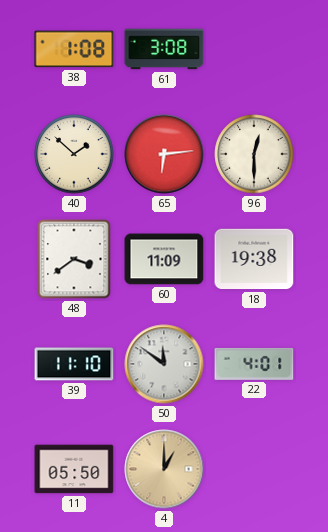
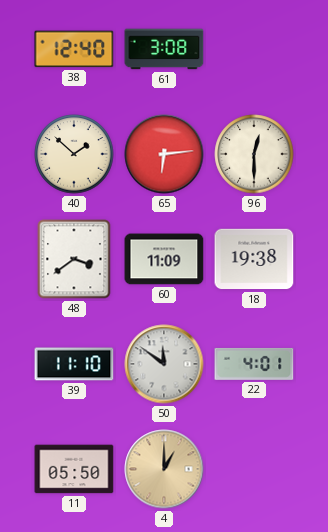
38: 1:08 -> 12:40 (74, 49)
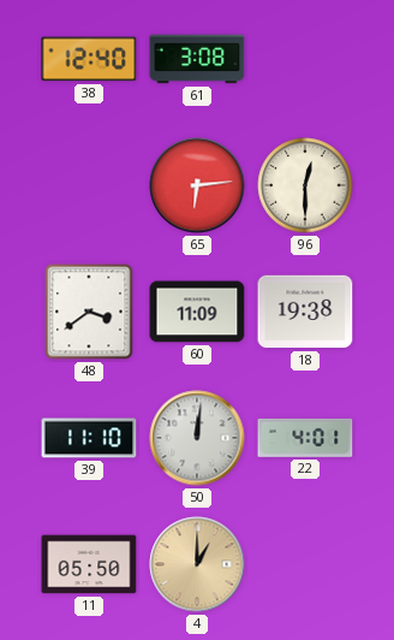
40: 1:52 -> none (74, 154)
50: 11:51 -> 12:01 (197, 438)
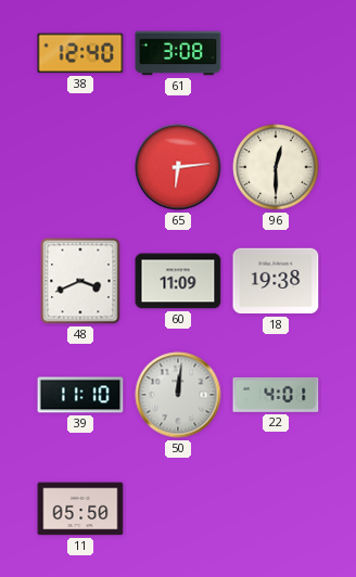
48: 3:39 -> 3:41 (80, 281)
4: 1:00 -> none (197, 564)
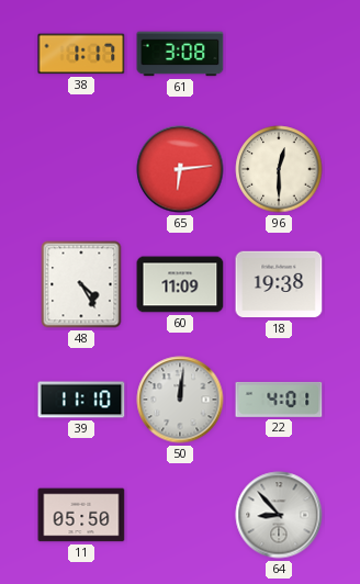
38: 12:40 -> 1:17 (81, 54)
48: 3:41 -> 4:25 (81, 284)
64: none -> 8:53 (279, 515)
